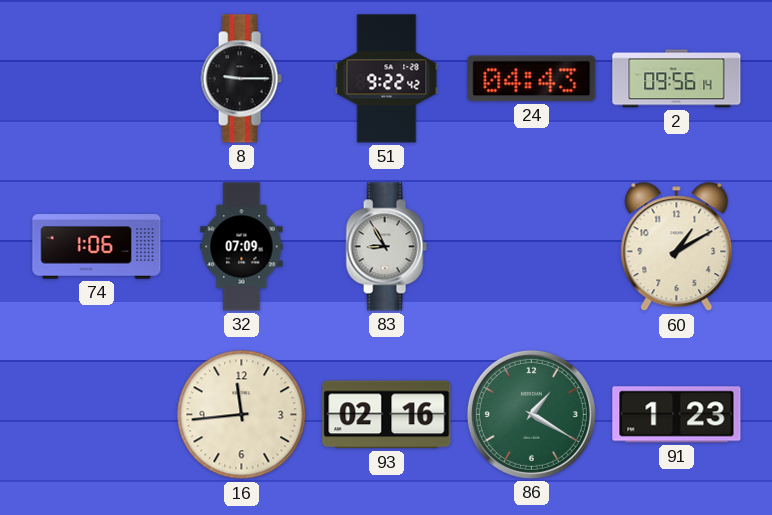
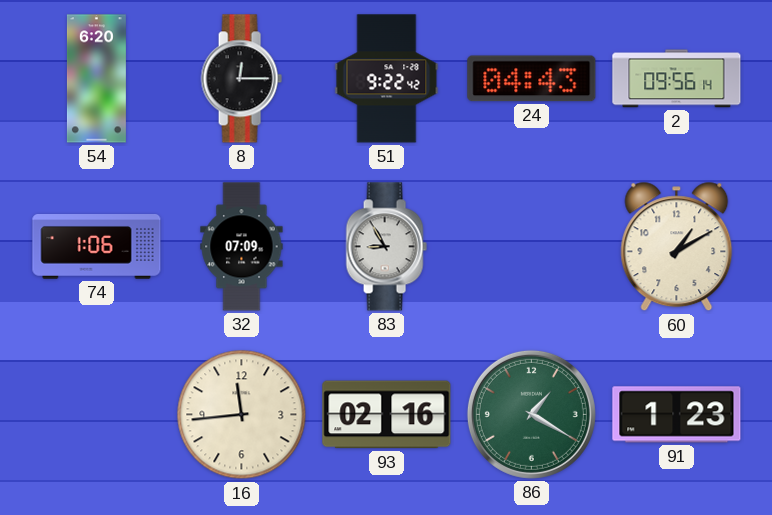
54: none -> 6:20 (96, 79)
8: 9:15 -> 12:15 (241, 79)
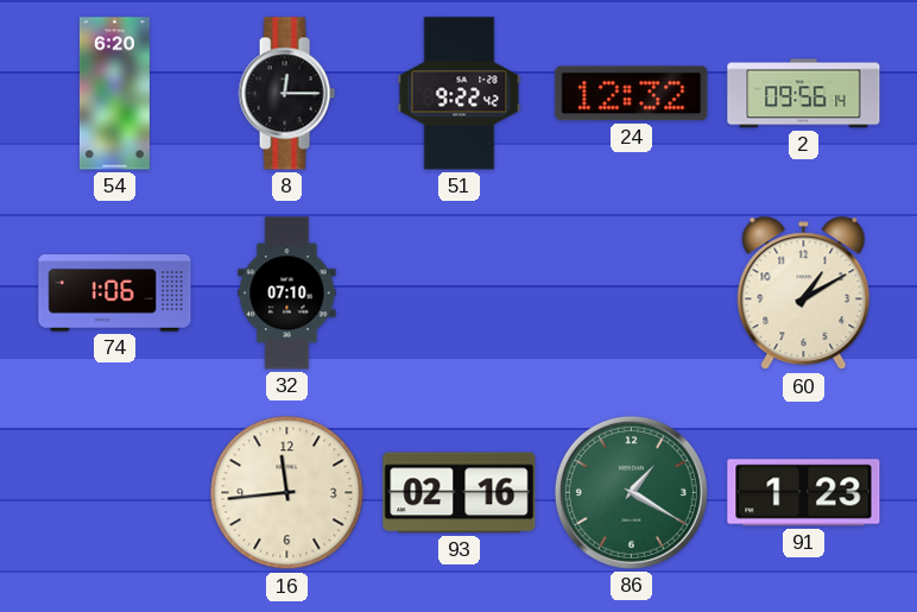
24: 04:43 -> 12:32 (632, 94)
32: 07:09 -> 07:10 (287, 294)
83: 8:55 -> none (386, 247)
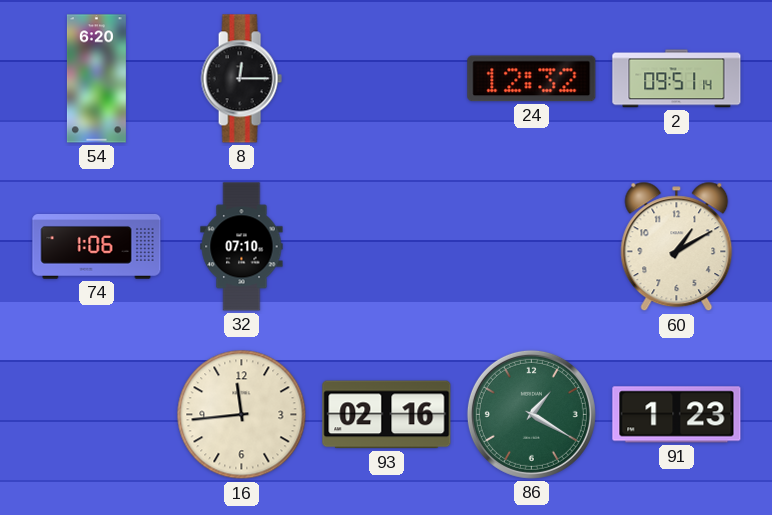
51: 9:22 -> none (460, 94)
2: 09:56 -> 09:51 (677, 79)
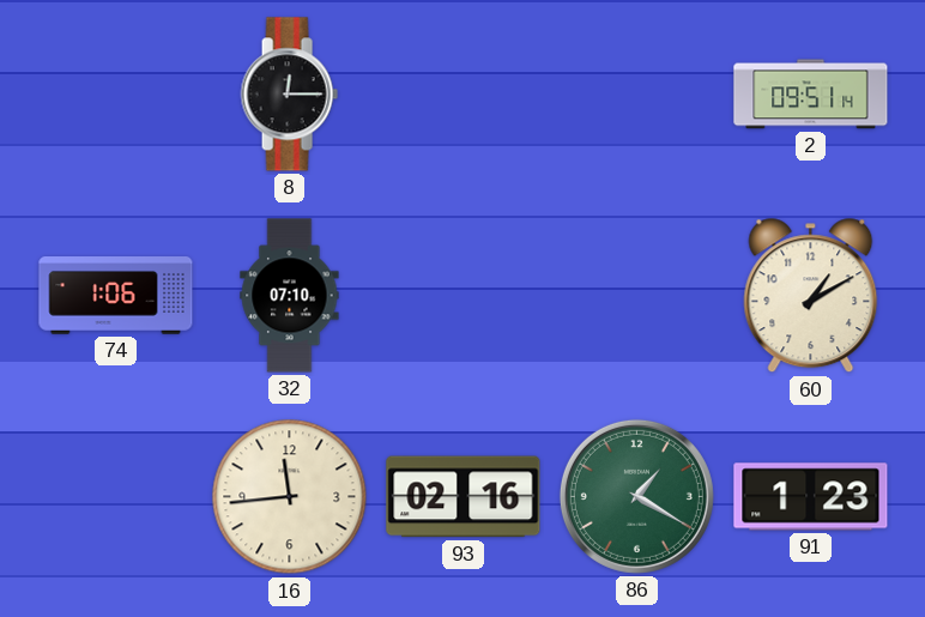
54: 6:20 -> none (96, 79)
24: 12:32 -> none (532, 79)
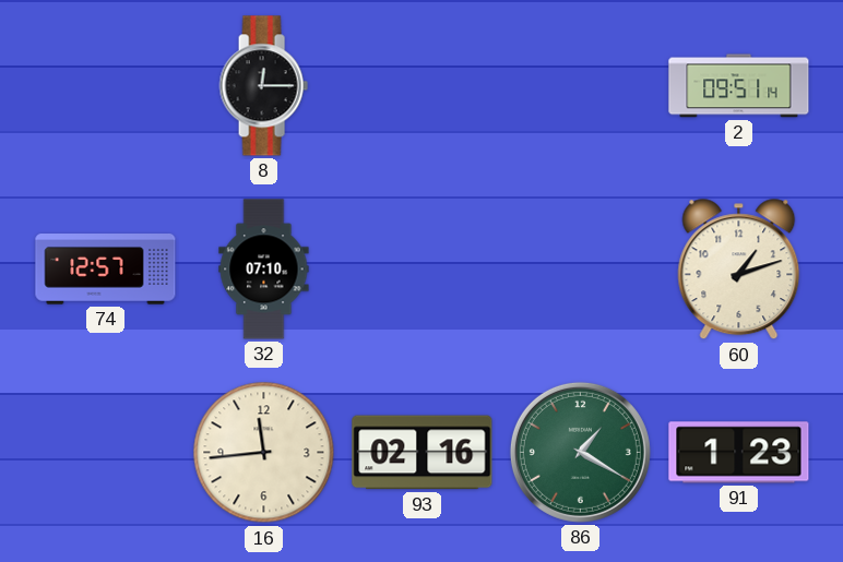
74: 1:06 -> 12:57 (106, 270)
60: 1:10 -> 1:12 (739, 270)
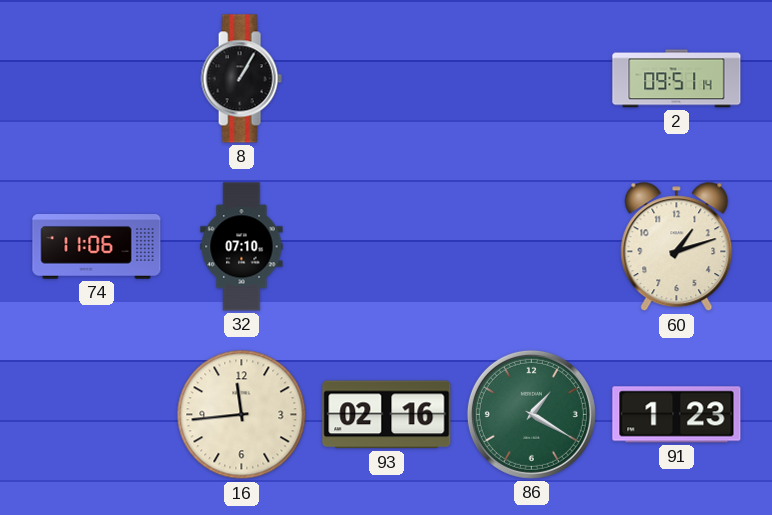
8: 12:15 -> 1:05 (241, 79)
74: 12:57 -> 11:06 (97, 247)
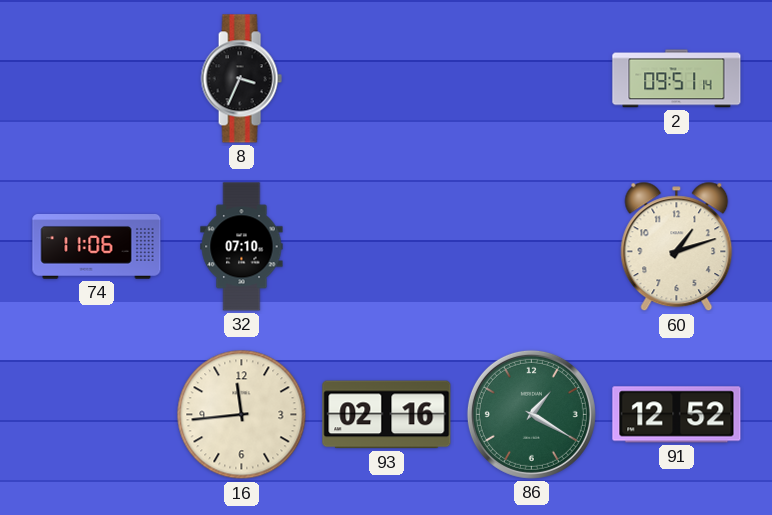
8: 1:05 -> 3:34 (241, 79)
91: 1:23 -> 12:52 (677, 415)
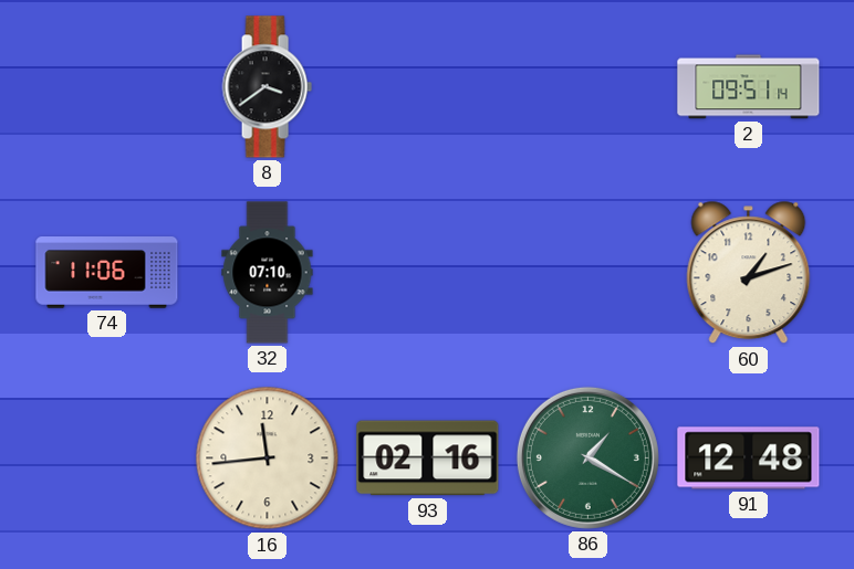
8: 3:34 -> 3:39 (267, 87)
91: 12:52 -> 12:48 (749, 459)
